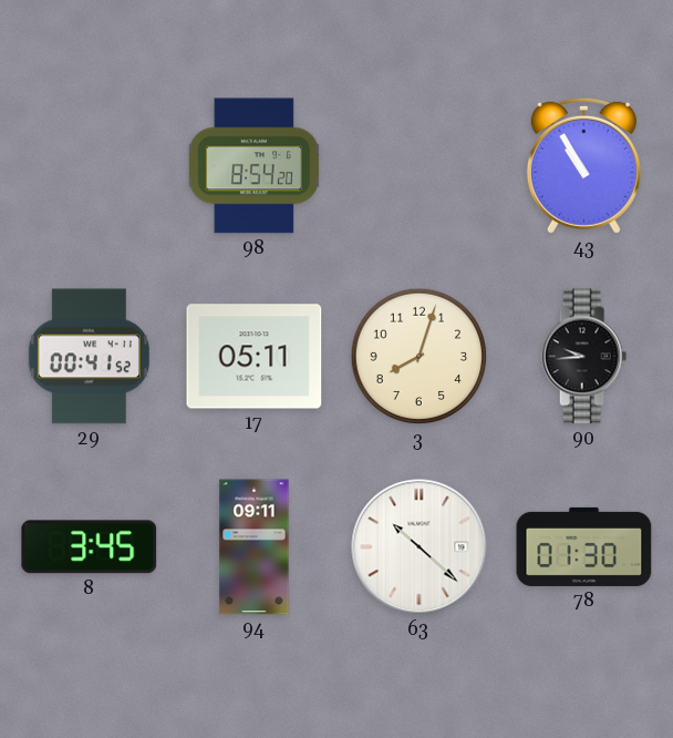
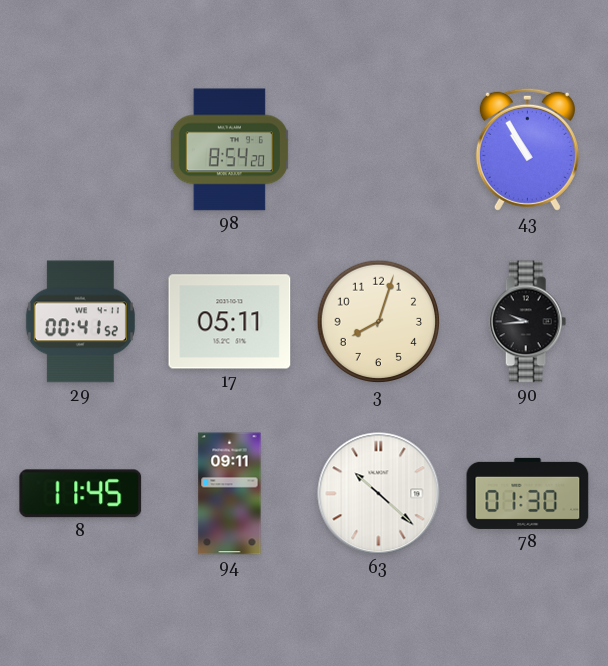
8: 3:45 -> 11:45 (81, 494)
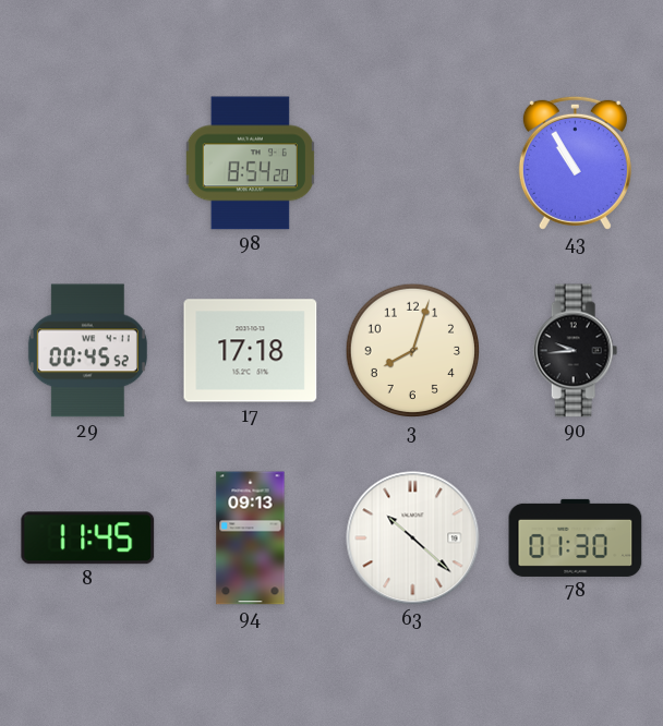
29: 00:41 -> 00:45 (87, 351)
17: 05:11 -> 17:18 (251, 351)
94: 09:11 -> 09:13 (251, 539)
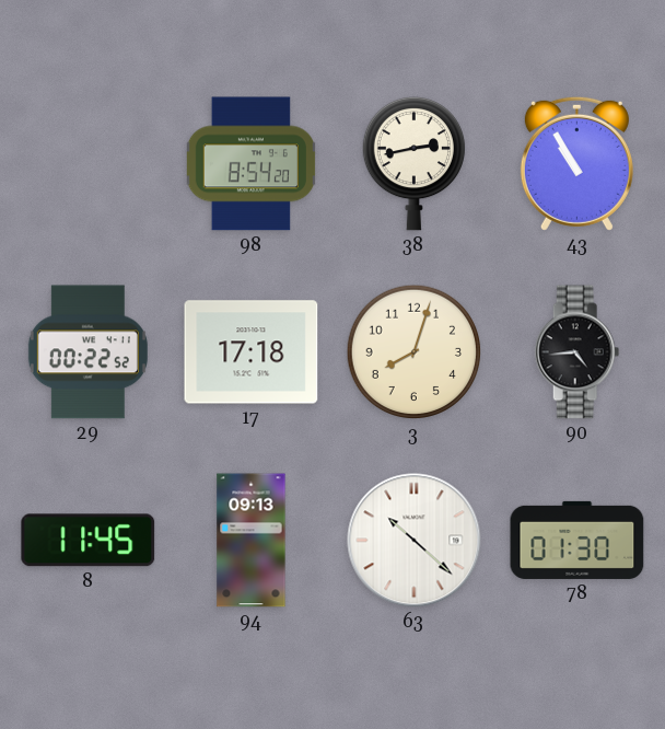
38: none -> 2:43 (413, 163)
29: 00:45 -> 00:22 (87, 352)
90: 9:44 -> 4:44 (577, 352)
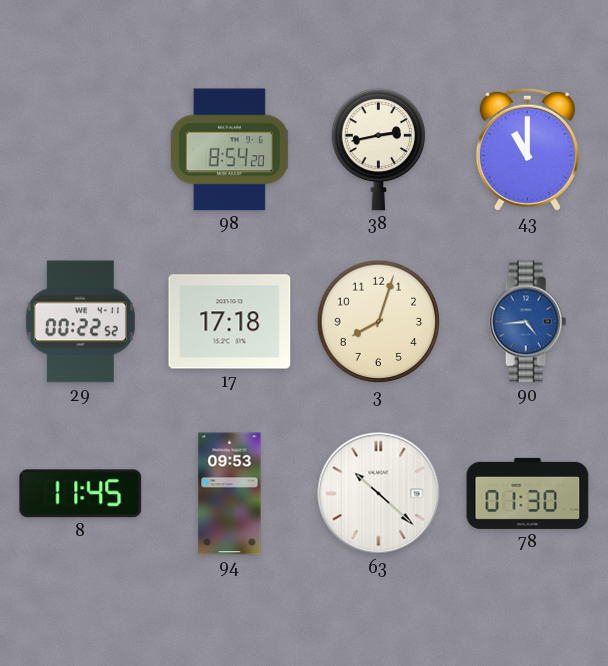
43: 10:55 -> 11:00 (527, 149)
90 dial: black -> blue (528, 322)
94: 09:13 -> 09:53 (230, 494)
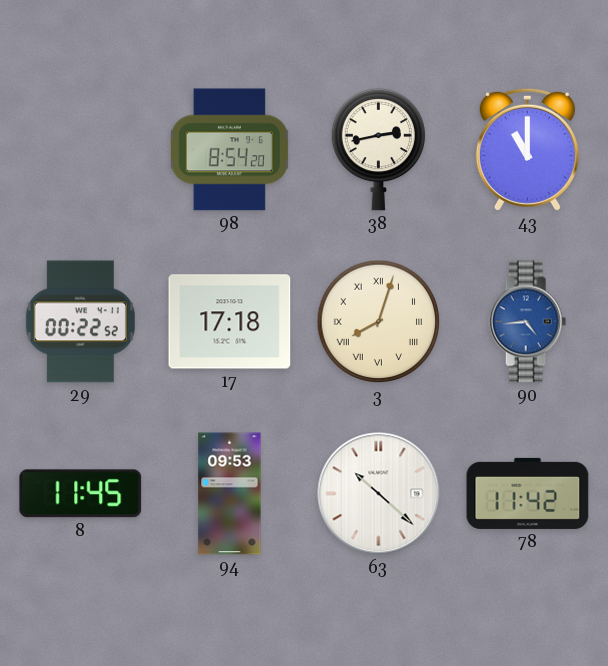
3 numerals: Arabic -> Roman (379, 322)
78: 01:30 -> 11:42 (528, 493)
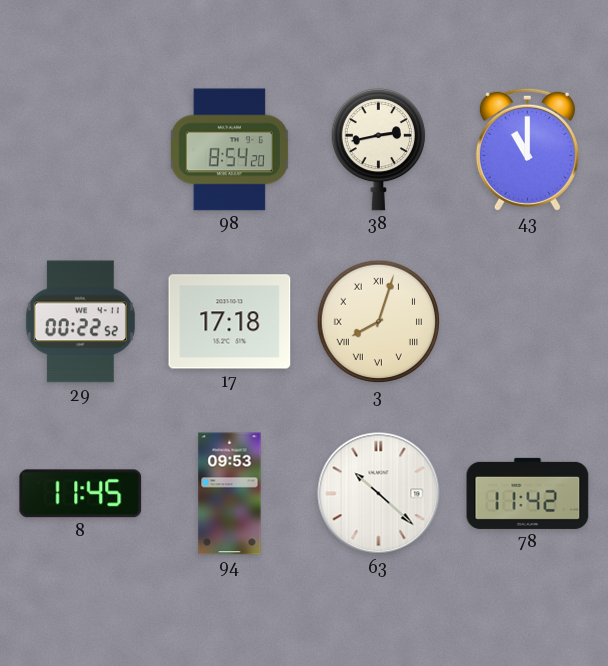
90: 4:44 -> none (528, 322)
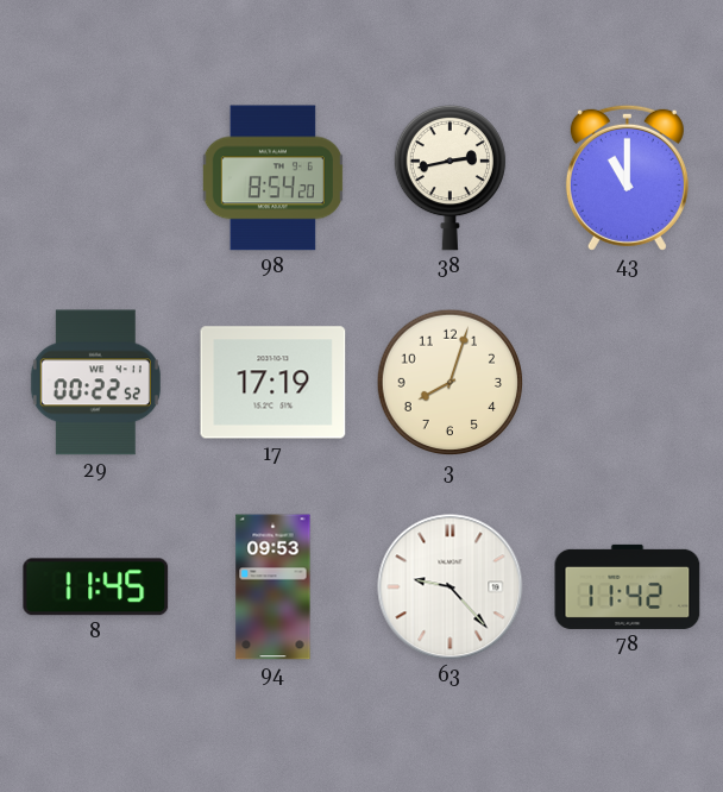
17: 17:18 -> 17:19 (274, 383)
3 numerals: Roman -> Arabic (451, 383)
63: 10:22 -> 9:23 (451, 587)
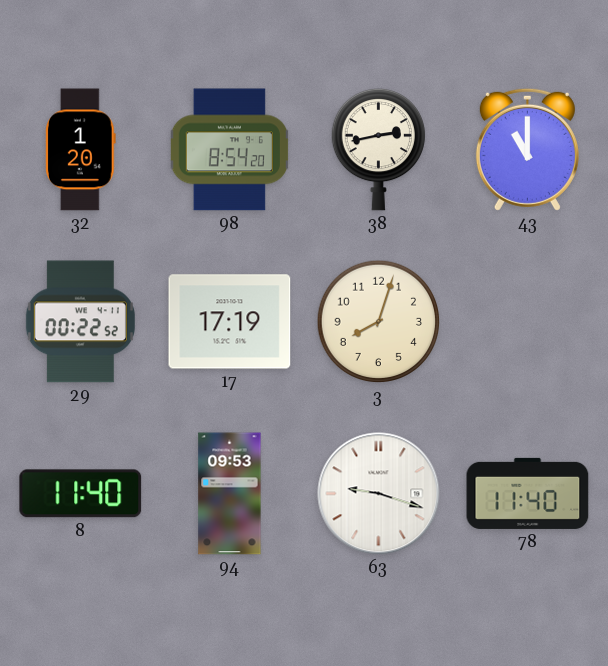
32: none -> 1:20 (81, 150)
8: 11:45 -> 11:40 (81, 494)
63: 9:23 -> 9:18 (379, 494)
78: 11:42 -> 11:40 (528, 493)
